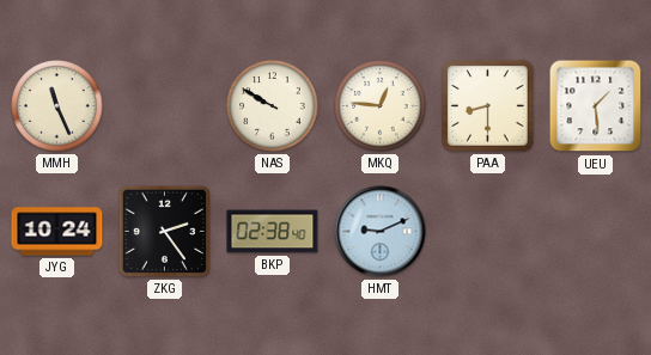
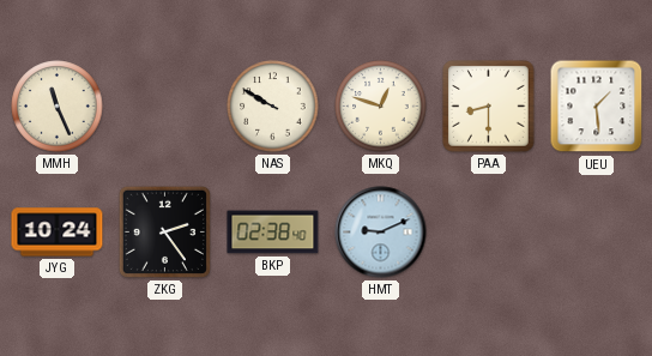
MKQ: 12:46 -> 12:48 (381, 107)
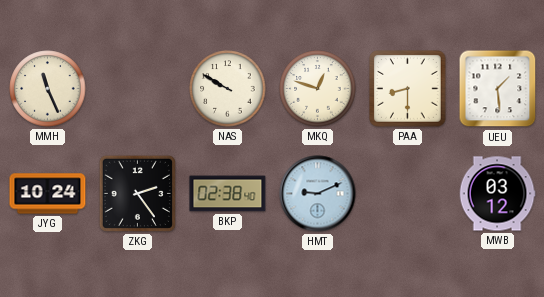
MWB: none -> 03:12 (497, 194)
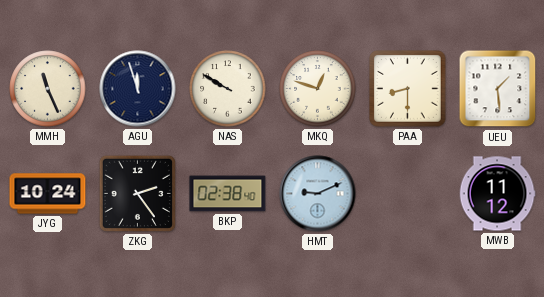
AGU: none -> 11:57 (138, 89)
MWB: 03:12 -> 11:12 (497, 194)
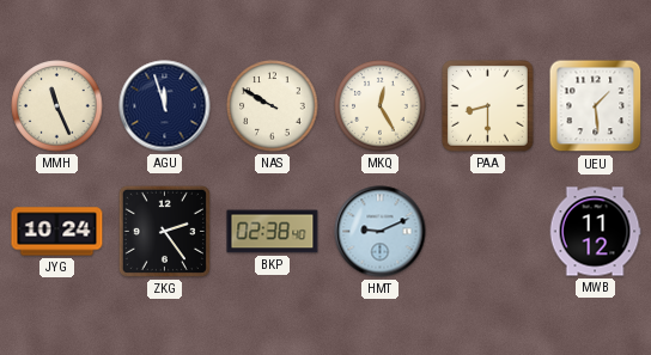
MKQ: 12:48 -> 12:25 (381, 106)
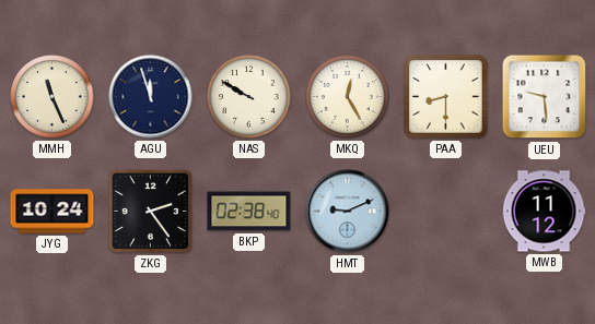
UEU: 1:29 -> 9:29 (545, 97)
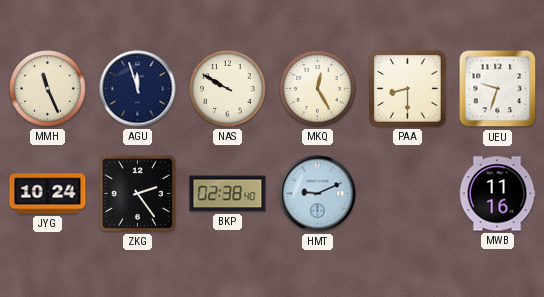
UEU: 9:29 -> 9:33 (498, 89)
MWB: 11:12 -> 11:16 (497, 194)
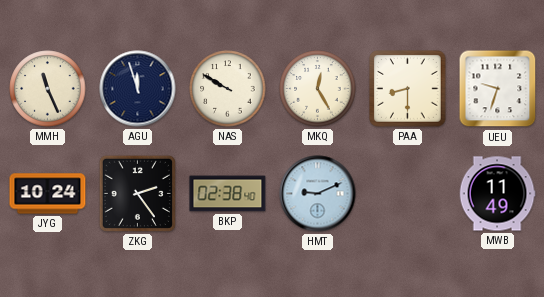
MWB: 11:16 -> 11:49 (497, 194)
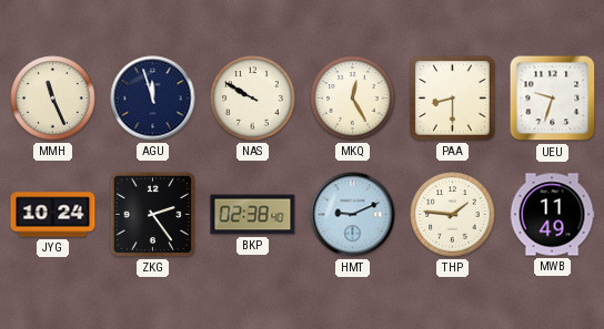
THP: none -> 1:46 (453, 215)
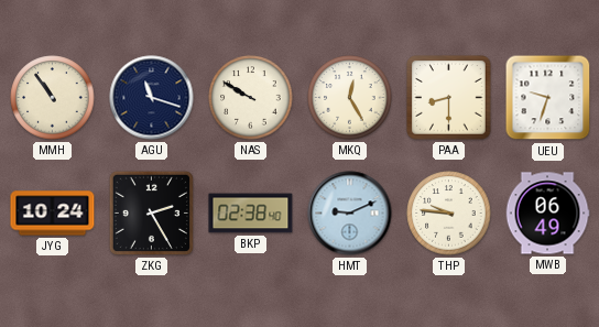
MMH: 11:26 -> 10:54 (53, 98)
AGU: 11:57 -> 11:18 (152, 98)
ZKG: 2:24 -> 2:25 (151, 212)
THP: 1:46 -> 9:46 (449, 214)
MWB: 11:49 -> 06:49 (547, 214)
